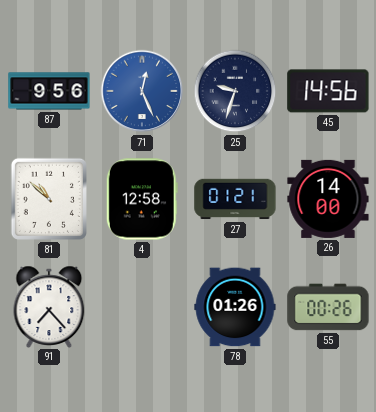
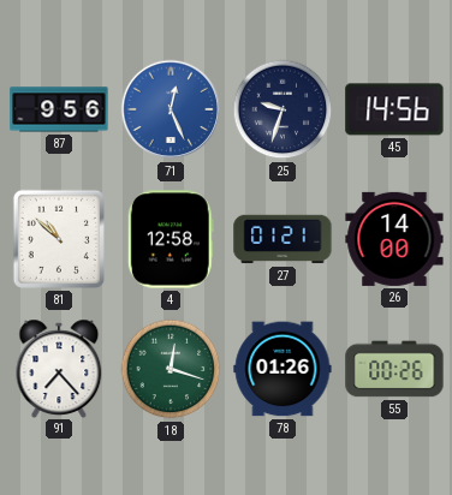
18: none -> 12:18 (171, 369)
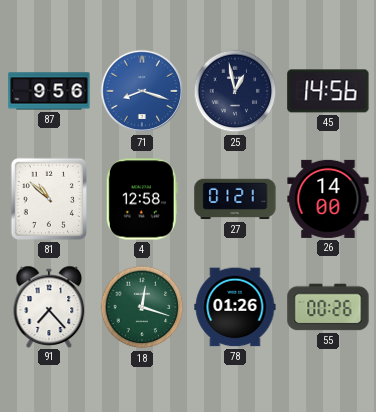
71: 12:26 -> 8:18 (142, 91)
25: 9:33 -> 12:58 (235, 91)
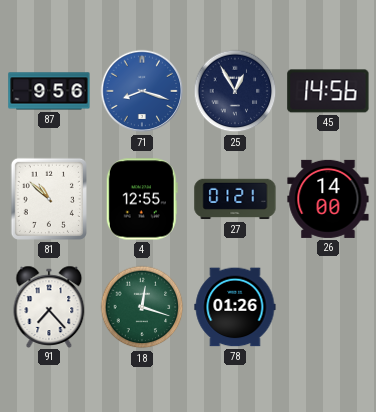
25: 12:58 -> 12:55 (235, 91)
4: 12:58 -> 12:55 (142, 199)
55: 00:26 -> none (328, 307)
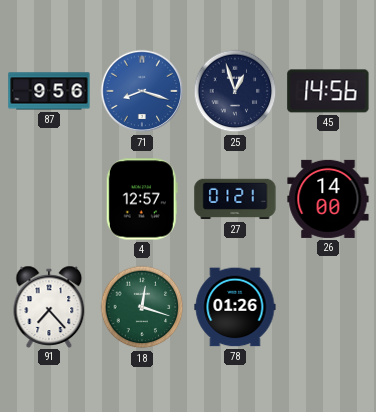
25: 12:55 -> 12:57 (235, 91)
81: 10:52 -> none (49, 199)
4: 12:55 -> 12:57 (142, 199)
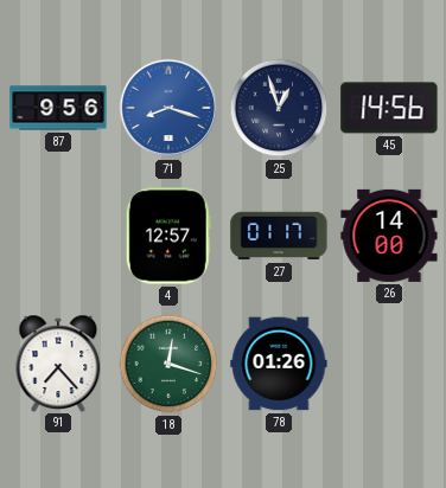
27: 01:21 -> 01:17 (279, 236)
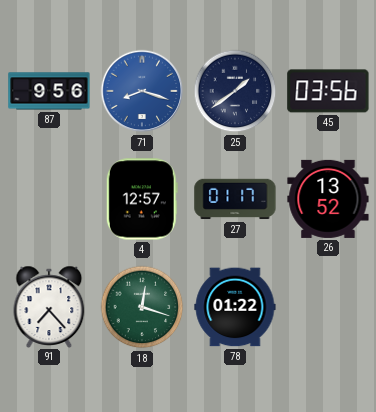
25: 12:57 -> 1:39 (235, 91)
45: 14:56 -> 03:56 (328, 91)
26: 14:00 -> 13:52 (328, 199)
78: 01:26 -> 01:22 (235, 307)
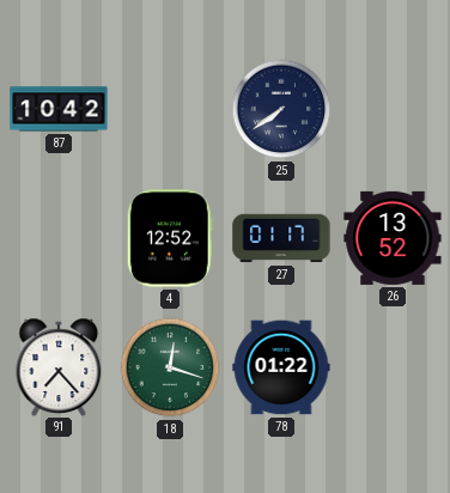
87: 9:56 -> 10:42 (59, 109)
71: 8:18 -> none (142, 91)
25: 1:39 -> 7:39 (281, 109)
45: 03:56 -> none (328, 91)
4: 12:57 -> 12:52 (170, 238)
